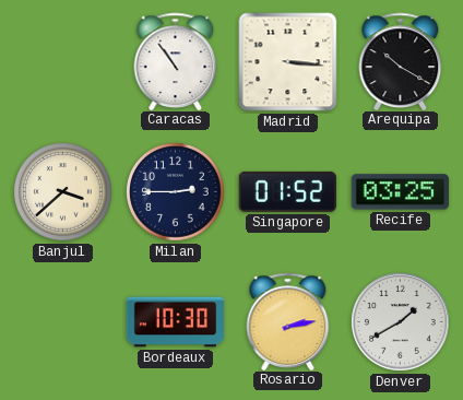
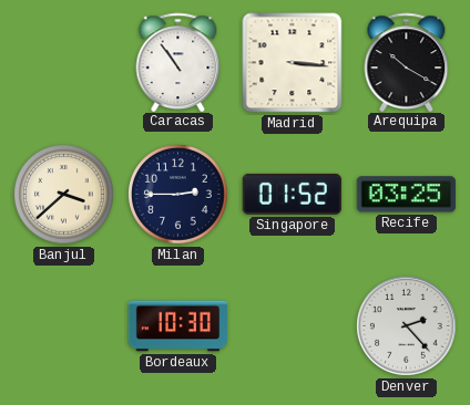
Rosario: 2:13 -> none (288, 321)
Denver: 1:40 -> 2:23 (407, 326)
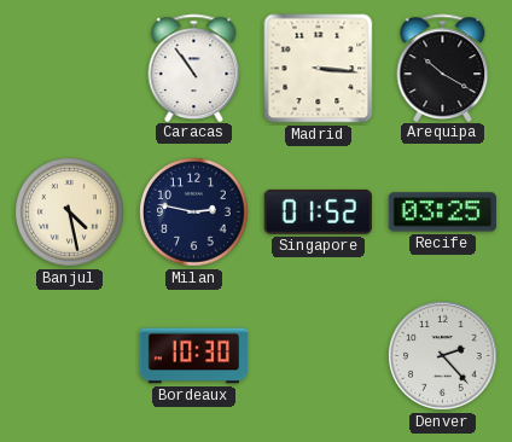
Banjul: 3:38 -> 4:28 (70, 213)
Milan: 2:45 -> 2:47 (194, 213)
